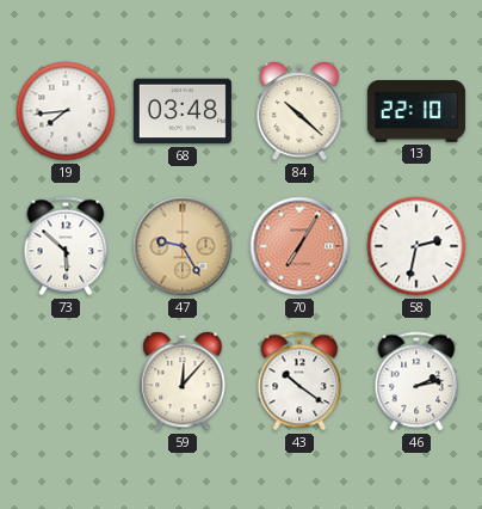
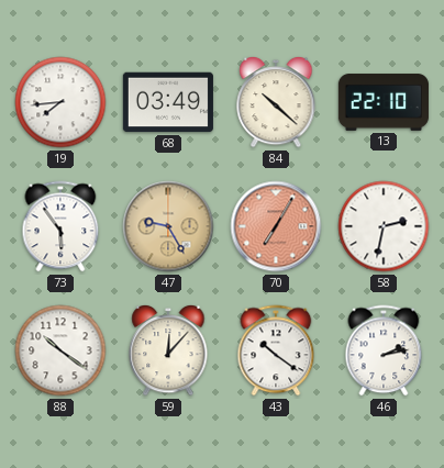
68: 03:48 -> 03:49 (168, 102)
73: 5:52 -> 5:54 (60, 226)
88: none -> 10:21 (60, 350)
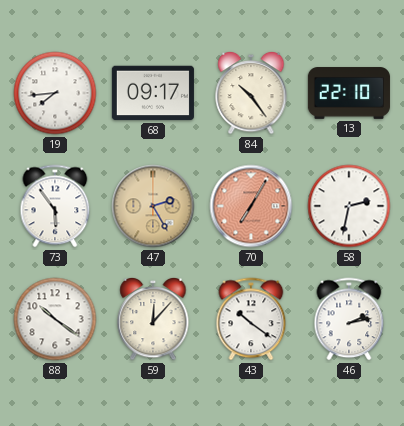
68: 03:49 -> 09:17 (153, 93)
84: 10:22 -> 10:24 (251, 93)
47: 9:25 -> 2:25 (153, 206)
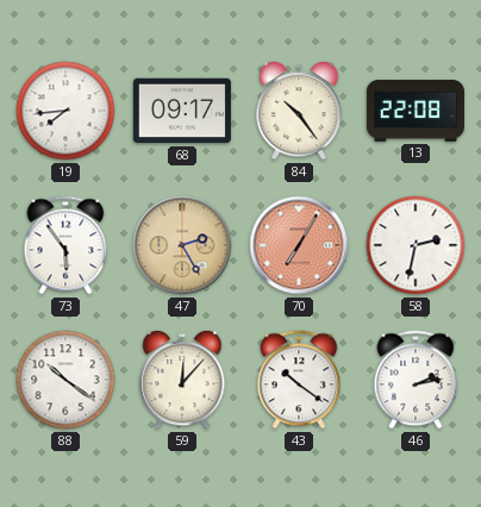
13: 22:10 -> 22:08 (416, 111)
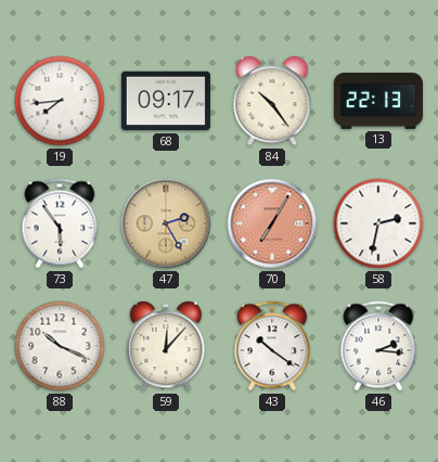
13: 22:08 -> 22:13 (378, 101)
88: 10:21 -> 10:19 (60, 346)
46: 2:13 -> 2:16 (378, 346)
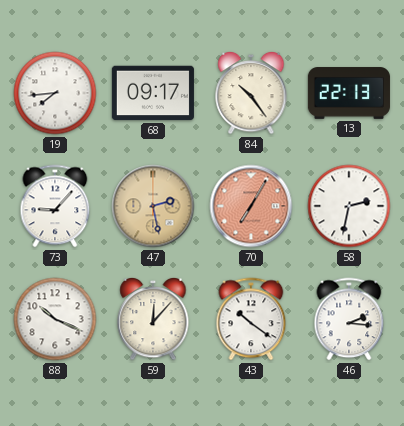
73: 5:54 -> 9:07 (55, 206)
47: 2:25 -> 2:28 (153, 206)
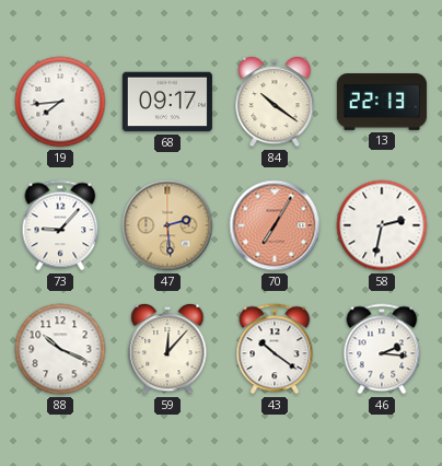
84: 10:24 -> 10:21 (275, 102)
47: 2:28 -> 2:29 (167, 225)
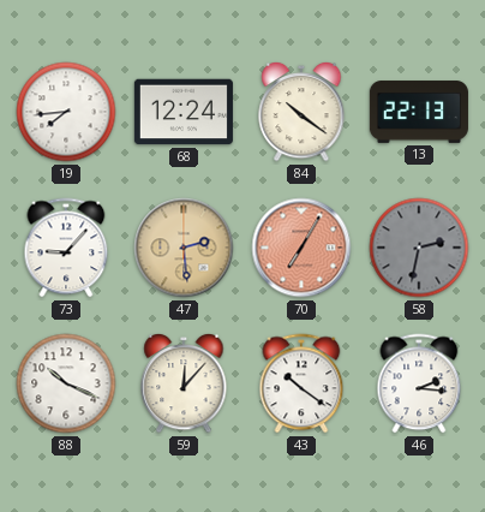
68: 09:17 -> 12:24 (184, 112)
58 dial: white -> grey (419, 248)
